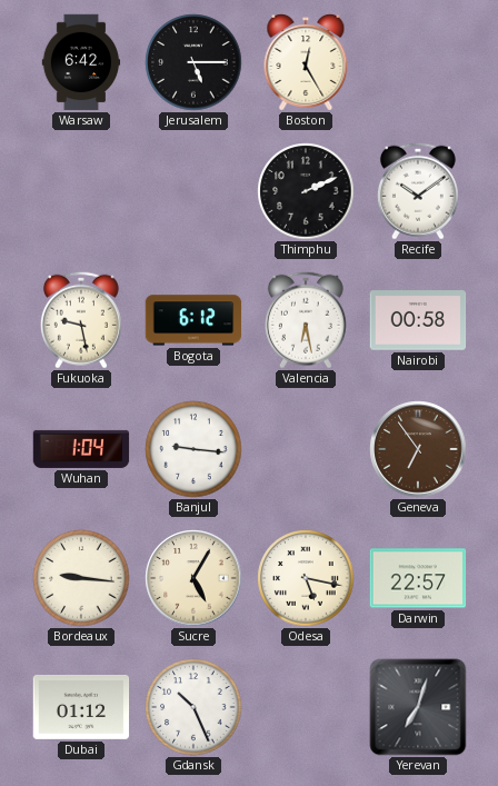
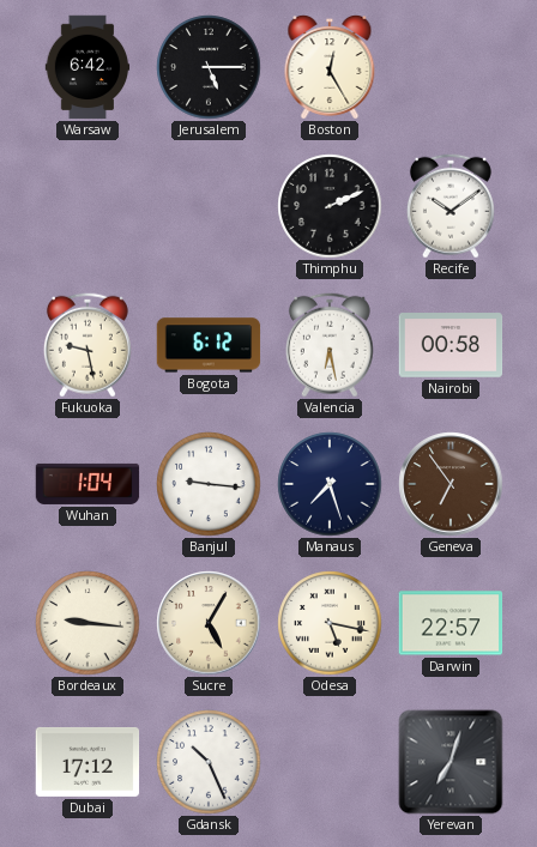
Manaus: none -> 7:27 (330, 484)
Dubai: 01:12 -> 17:12 (88, 762)
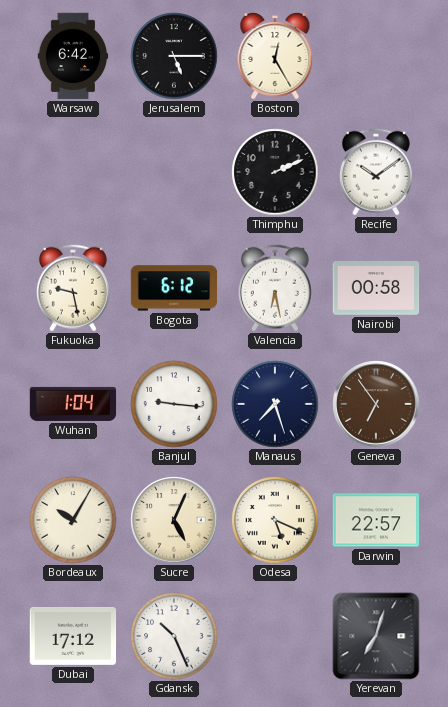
Bordeaux: 9:16 -> 10:05 (73, 520)
Sucre: 5:05 -> 5:04 (174, 520)
Odesa: 5:17 -> 5:19 (275, 520)
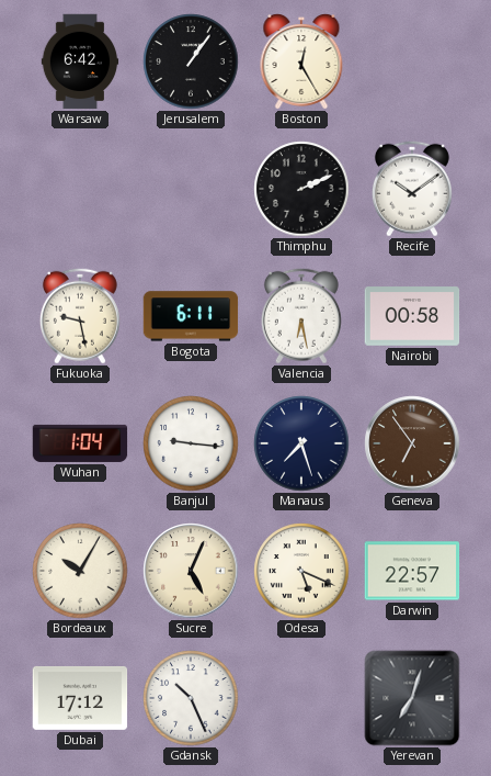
Jerusalem: 5:15 -> 1:06 (191, 61)
Bogota: 6:12 -> 6:11 (191, 316)
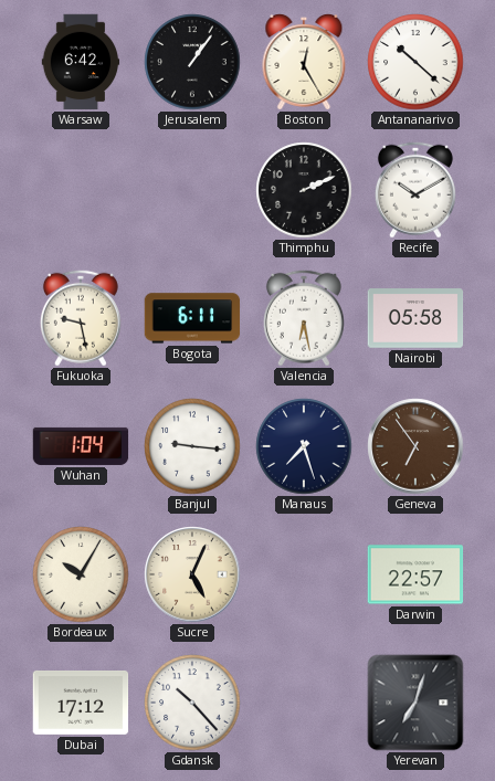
Antananarivo: none -> 10:22 (415, 62)
Recife: 10:09 -> 10:10 (415, 190)
Nairobi: 00:58 -> 05:58 (415, 318)
Odesa: 5:19 -> none (301, 571)
Gdansk: 10:26 -> 10:23 (192, 703)
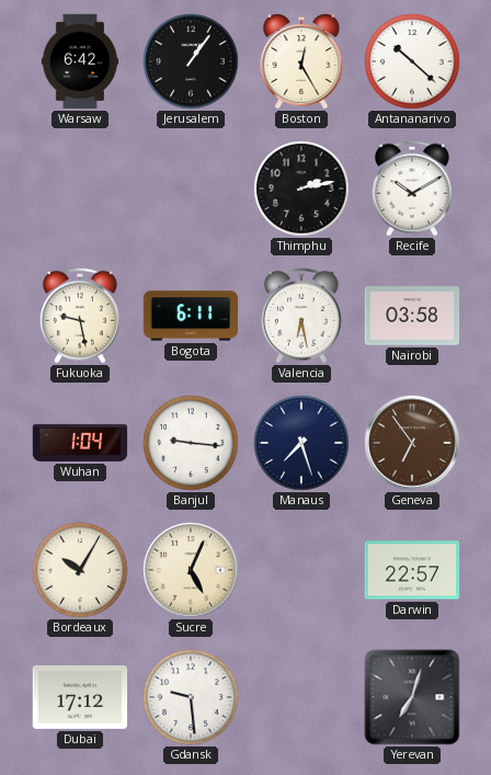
Thimphu: 2:11 -> 2:13 (301, 189)
Nairobi: 05:58 -> 03:58 (412, 316)
Gdansk: 10:23 -> 9:29 (191, 697)
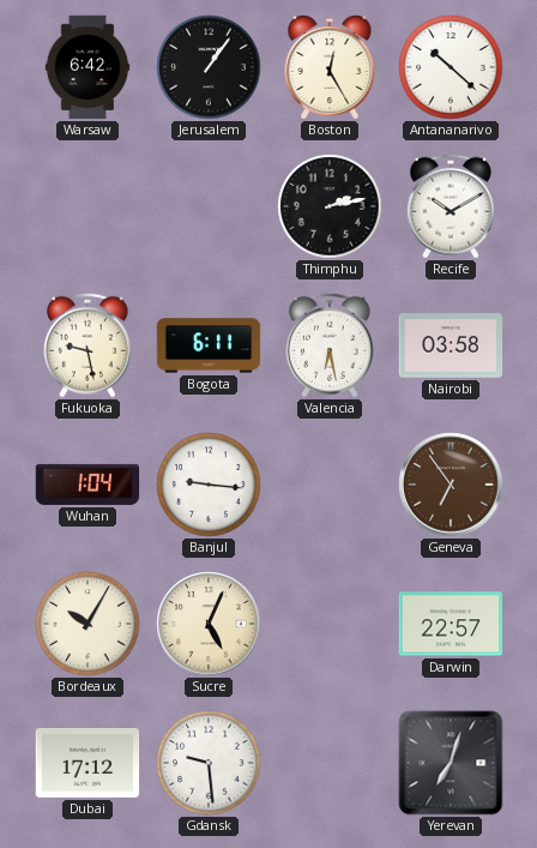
Manaus: 7:27 -> none (301, 443)
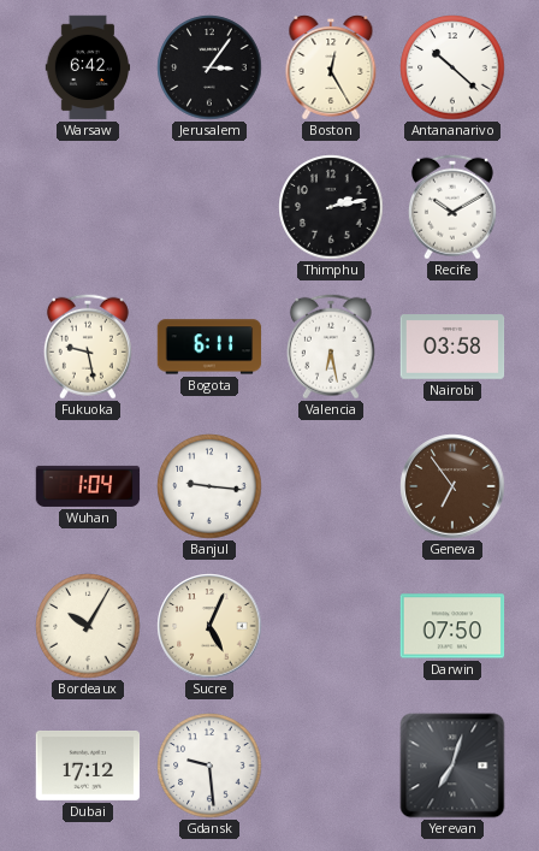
Jerusalem: 1:06 -> 3:06 (209, 67)
Darwin: 22:57 -> 07:50 (452, 626)
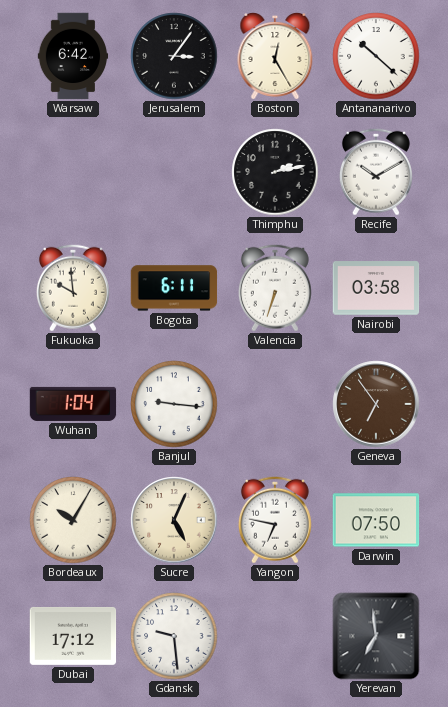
Fukuoka: 9:28 -> 9:59 (73, 288)
Valencia: 6:28 -> 6:33 (275, 288)
Yangon: none -> 6:47 (275, 520)
Yerevan: 7:03 -> 6:59 (376, 636)
